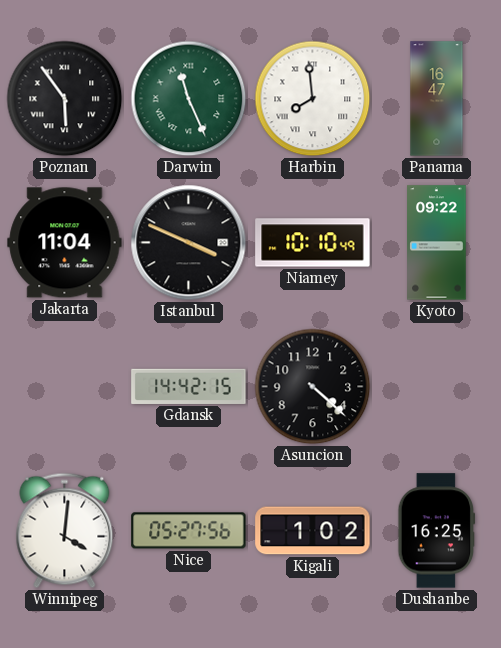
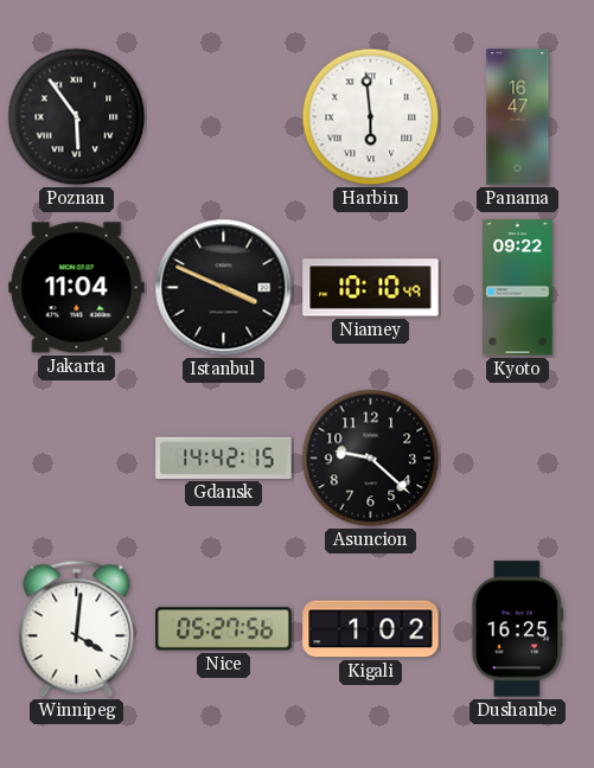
Darwin: 11:26 -> none (189, 99)
Harbin: 7:59 -> 5:59 (371, 117)
Asuncion: 4:22 -> 9:22 (371, 459)
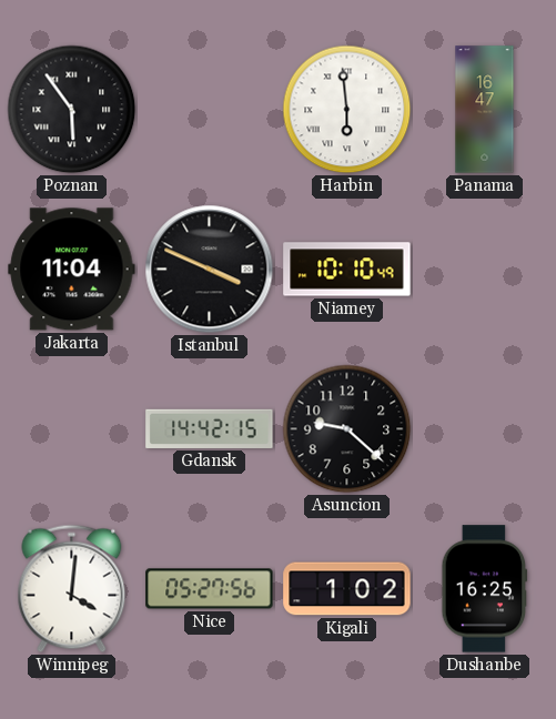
Kyoto: 09:22 -> none (518, 288)
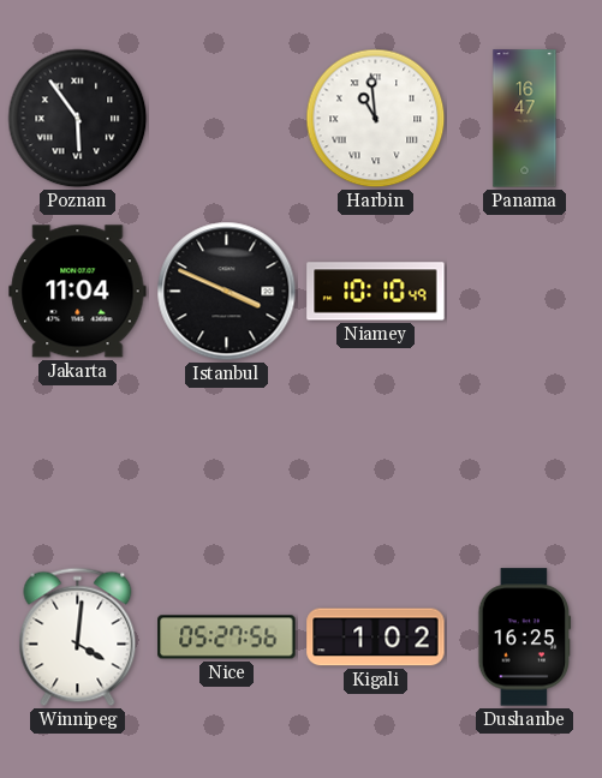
Harbin: 5:59 -> 10:59 (376, 119)
Gdansk: 14:42 -> none (210, 428)
Asuncion: 9:22 -> none (347, 429)
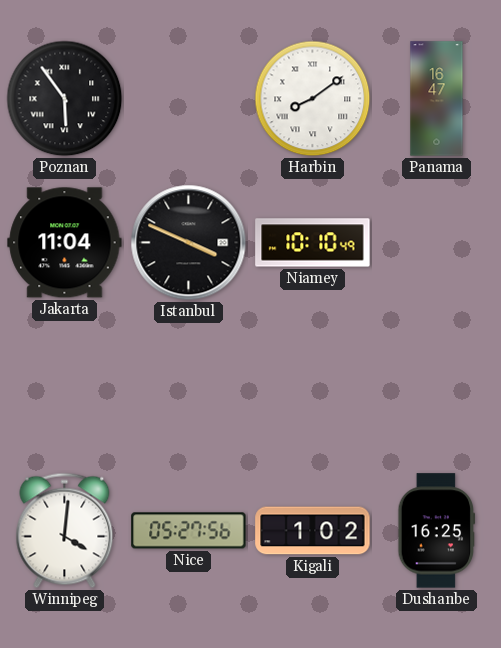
Harbin: 10:59 -> 8:09 (313, 99)
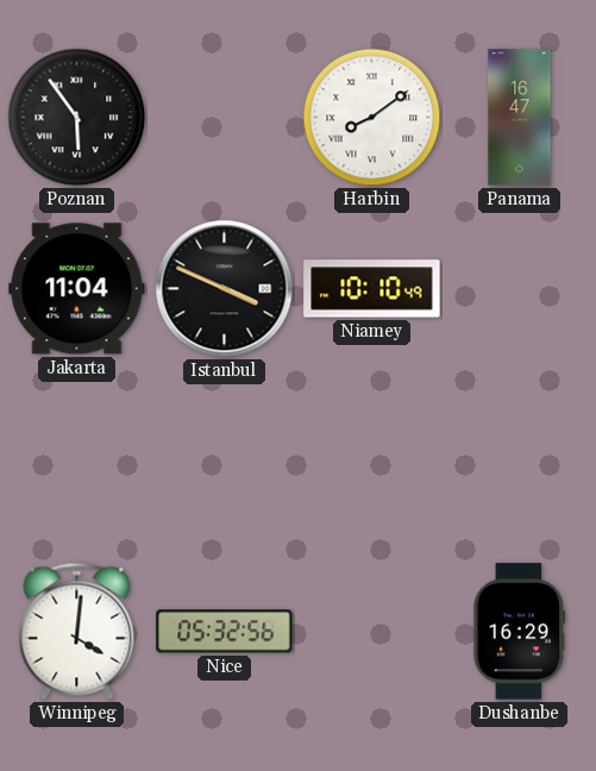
Nice: 05:27 -> 05:32 (225, 632)
Kigali: 1:02 -> none (313, 531)
Dushanbe: 16:25 -> 16:29 (520, 632)
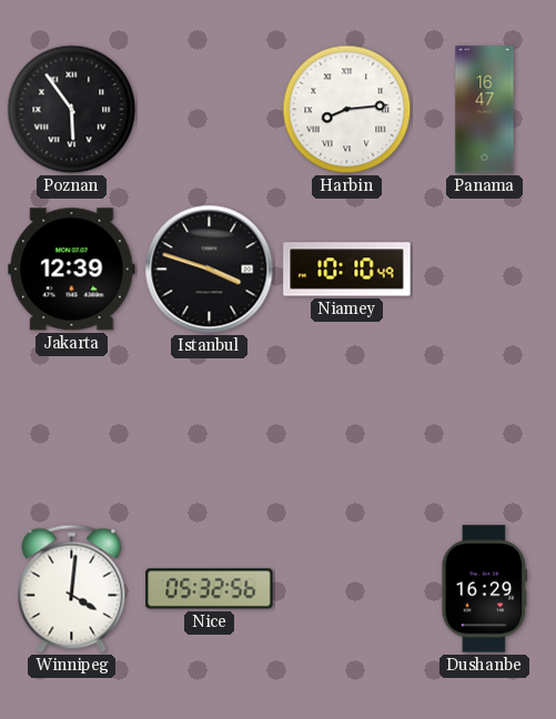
Harbin: 8:09 -> 8:14 (347, 110)
Jakarta: 11:04 -> 12:39 (72, 270)
Istanbul: 3:49 -> 3:48 (210, 270)
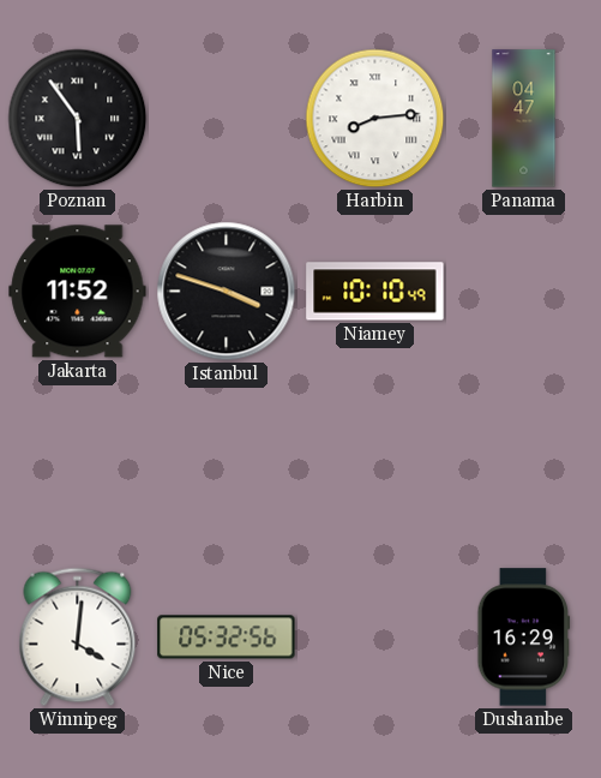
Panama: 16:47 -> 04:47 (524, 119)
Jakarta: 12:39 -> 11:52 (78, 292)
